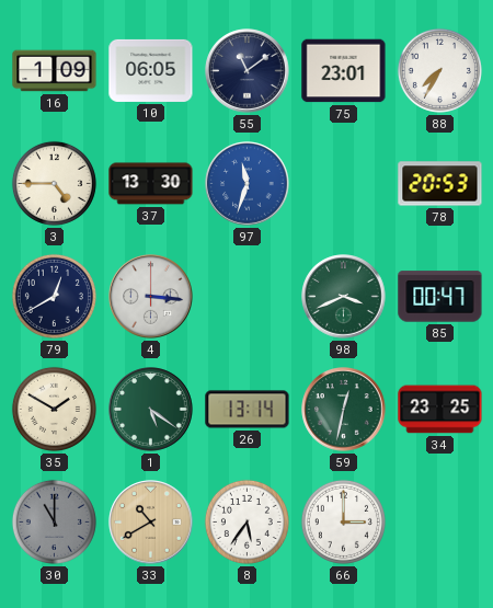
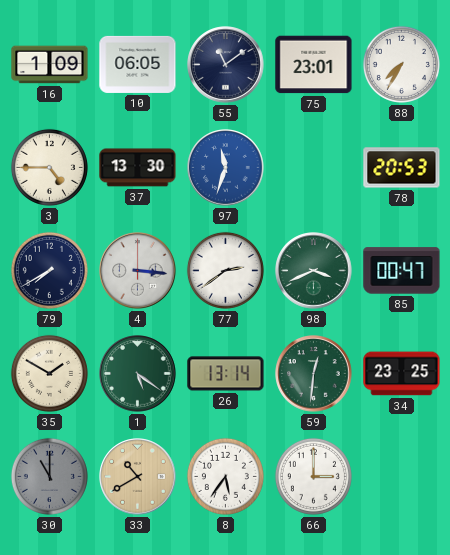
79: 12:40 -> 7:40 (49, 270)
77: none -> 2:39 (225, 270)
59: 12:32 -> 12:31 (314, 374)
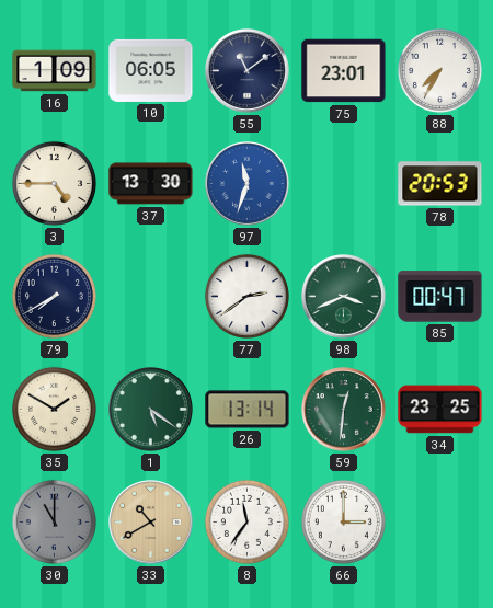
4: 3:16 -> none (138, 271)
8: 5:36 -> 11:36 (246, 521)
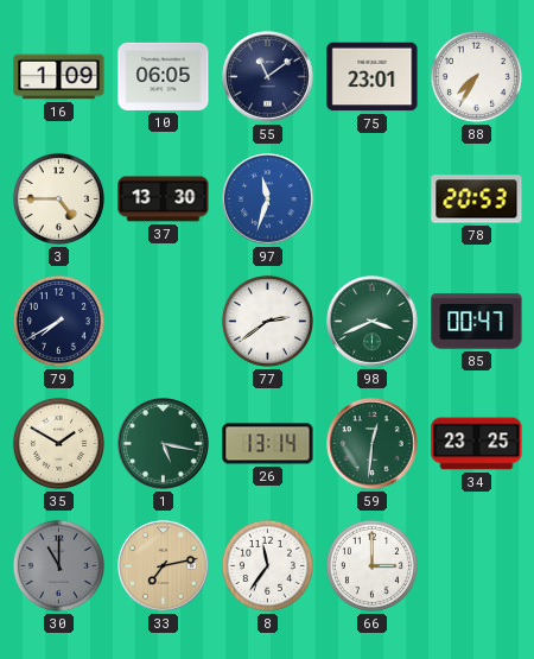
1: 5:21 -> 5:17 (164, 444)
33: 10:40 -> 7:13 (164, 566)
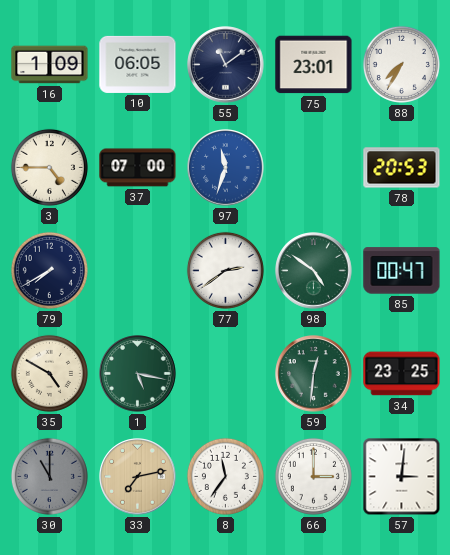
37: 13:30 -> 07:00 (138, 168)
98: 3:41 -> 4:51 (314, 271)
35: 1:50 -> 4:50 (49, 373)
26: 13:14 -> none (268, 444)
57: none -> 3:01 (402, 477)
